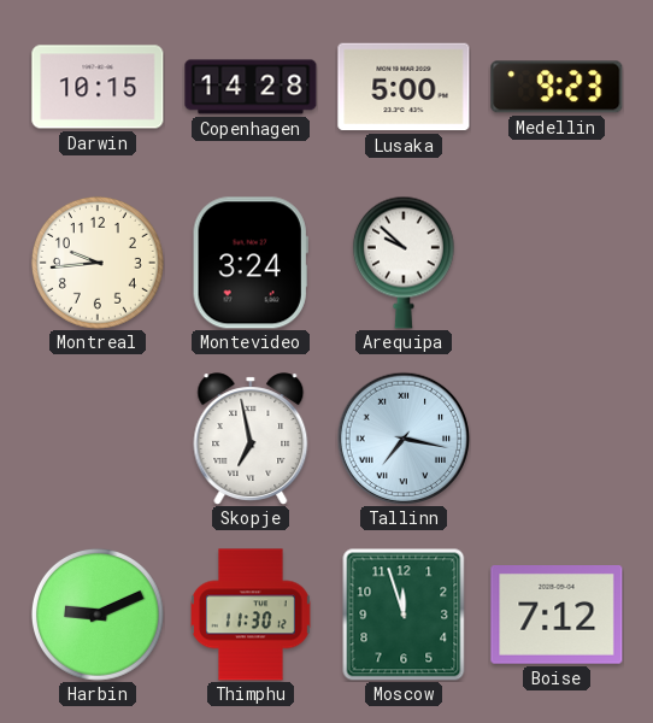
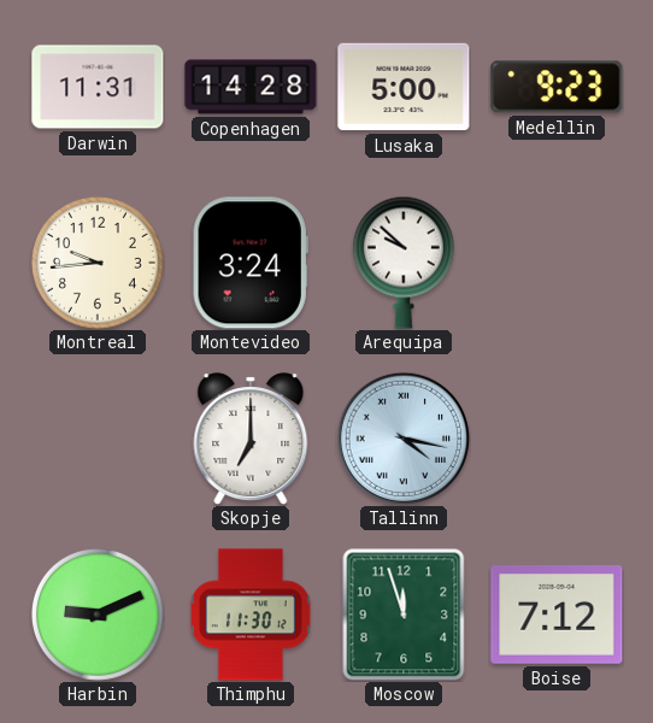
Darwin: 10:15 -> 11:31 (98, 87)
Skopje: 6:58 -> 7:00 (251, 439)
Tallinn: 7:17 -> 4:17 (404, 439)
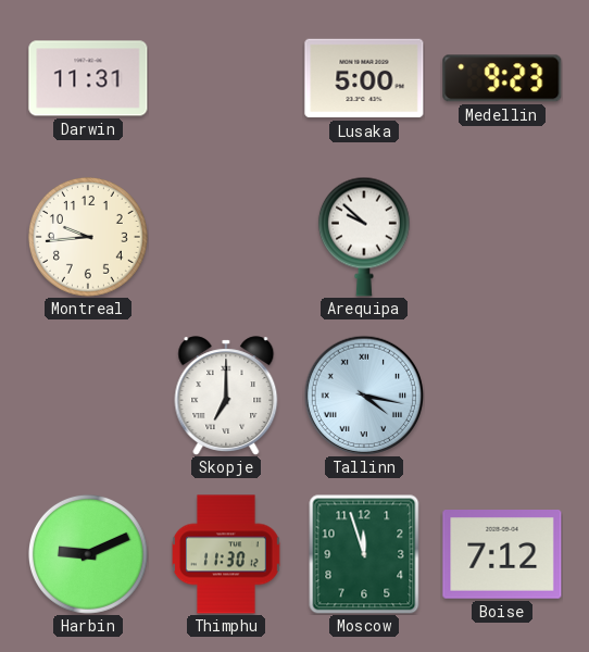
Copenhagen: 14:28 -> none (251, 87)
Montevideo: 3:24 -> none (251, 263)
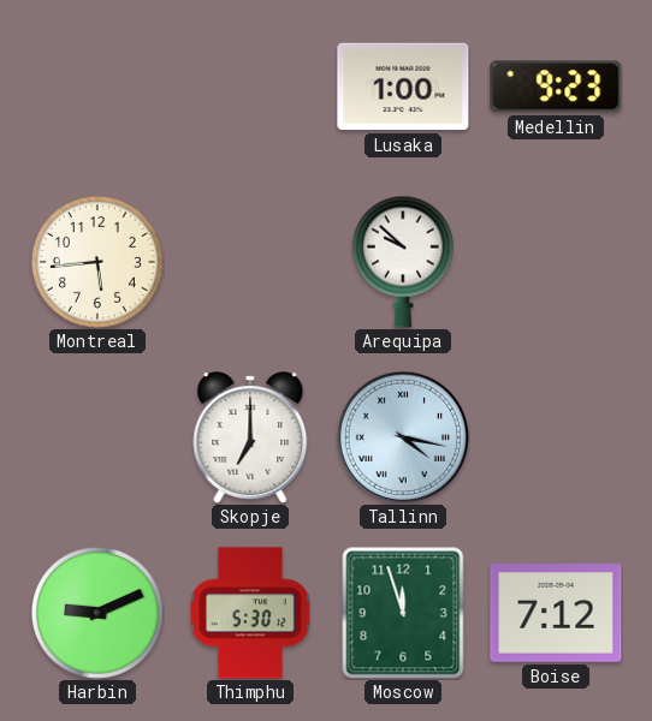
Darwin: 11:31 -> none (88, 78)
Lusaka: 5:00 -> 1:00 (403, 87)
Montreal: 9:44 -> 5:44 (97, 262)
Thimphu: 11:30 -> 5:30 (250, 613)
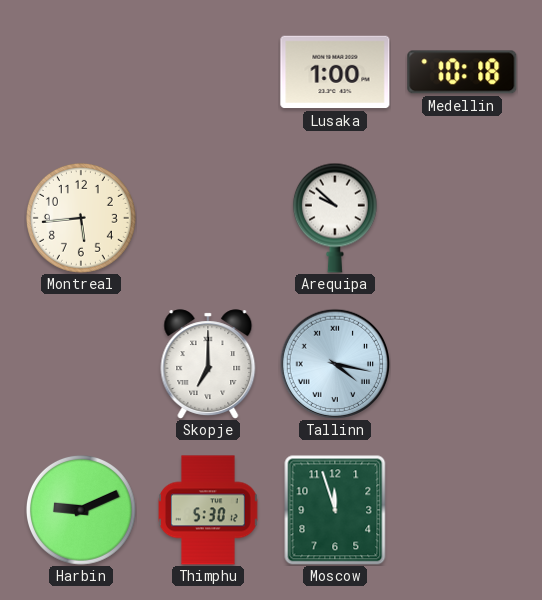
Medellin: 9:23 -> 10:18 (462, 72)
Boise: 7:12 -> none (556, 614)
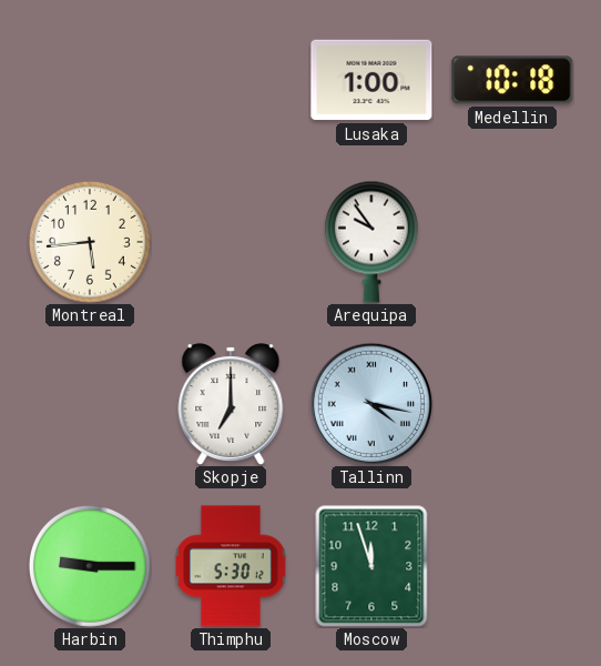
Arequipa: 9:52 -> 9:54 (371, 242)
Harbin: 9:11 -> 9:15 (90, 566)
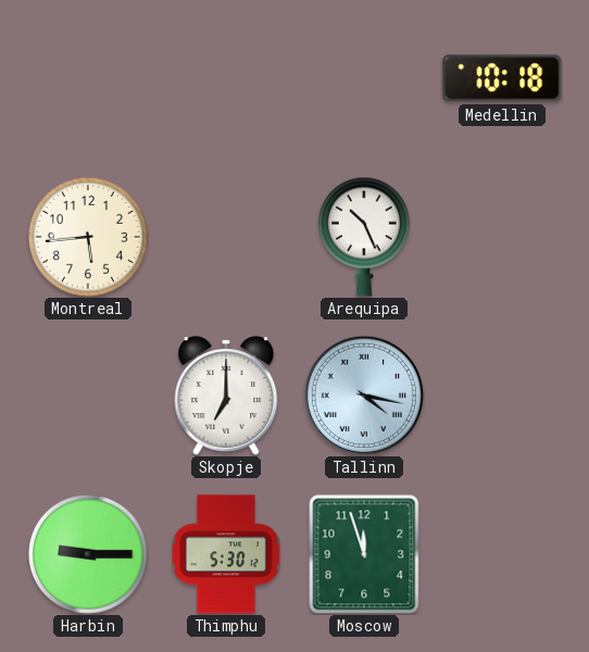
Lusaka: 1:00 -> none (371, 80)
Arequipa: 9:54 -> 10:26 (364, 237)
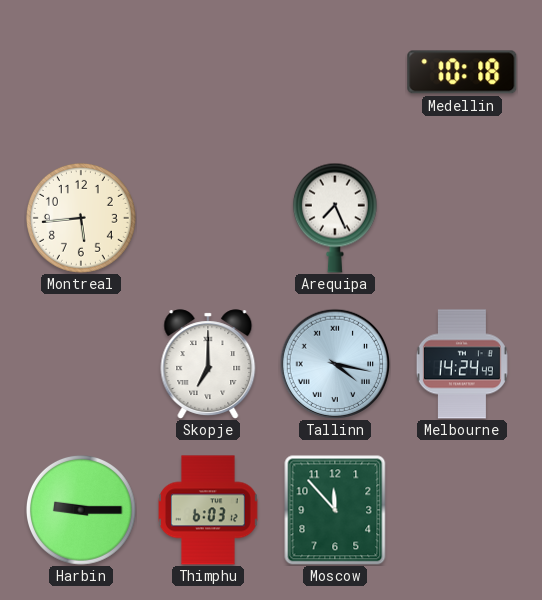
Arequipa: 10:26 -> 7:26 (335, 218)
Melbourne: none -> 14:24 (462, 364)
Thimphu: 5:30 -> 6:03 (208, 510)
Moscow: 11:57 -> 11:53 (335, 510)
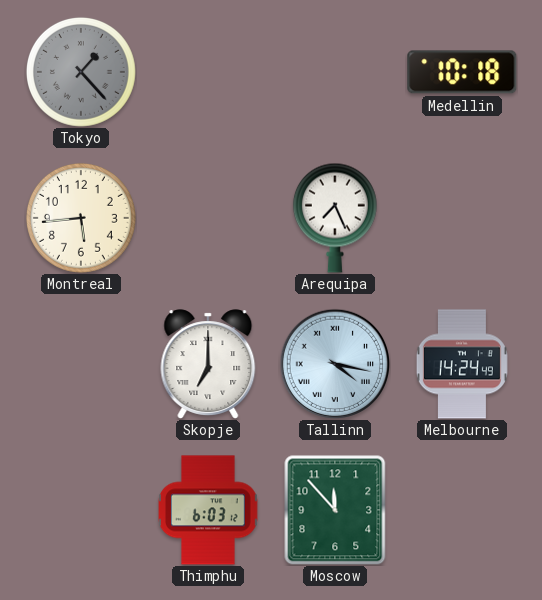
Tokyo: none -> 1:23 (81, 72)
Harbin: 9:15 -> none (81, 510)
